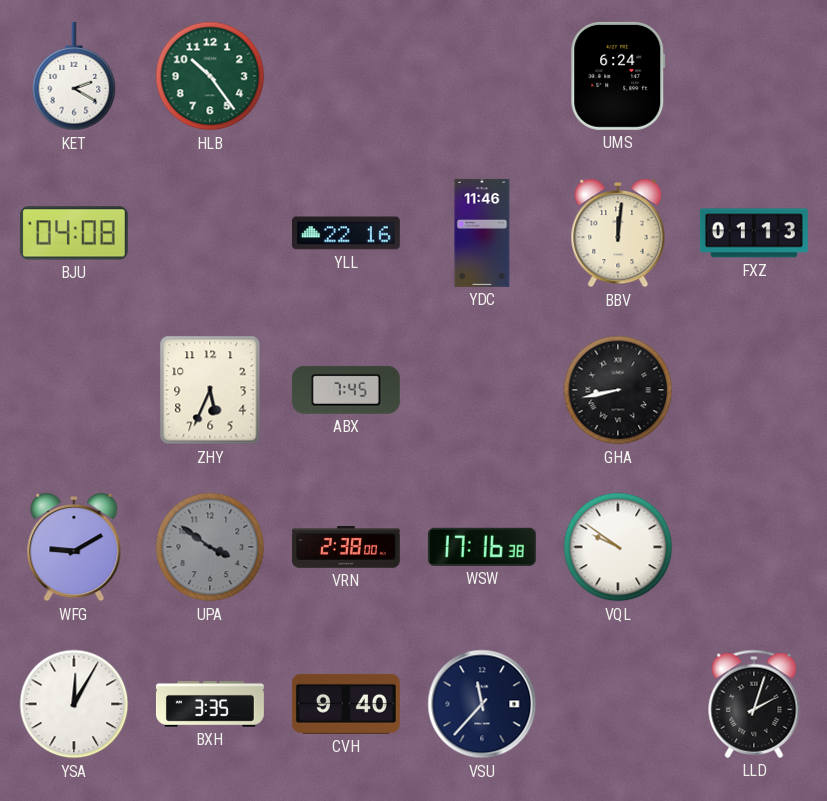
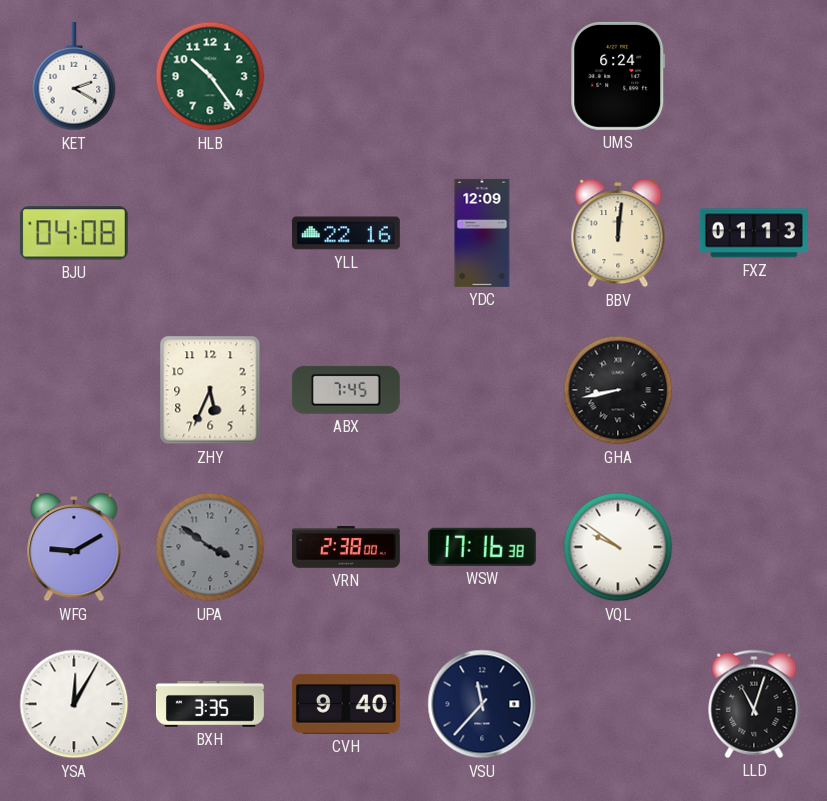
YDC: 11:46 -> 12:09 (482, 233)
LLD: 2:03 -> 11:03 (754, 704)
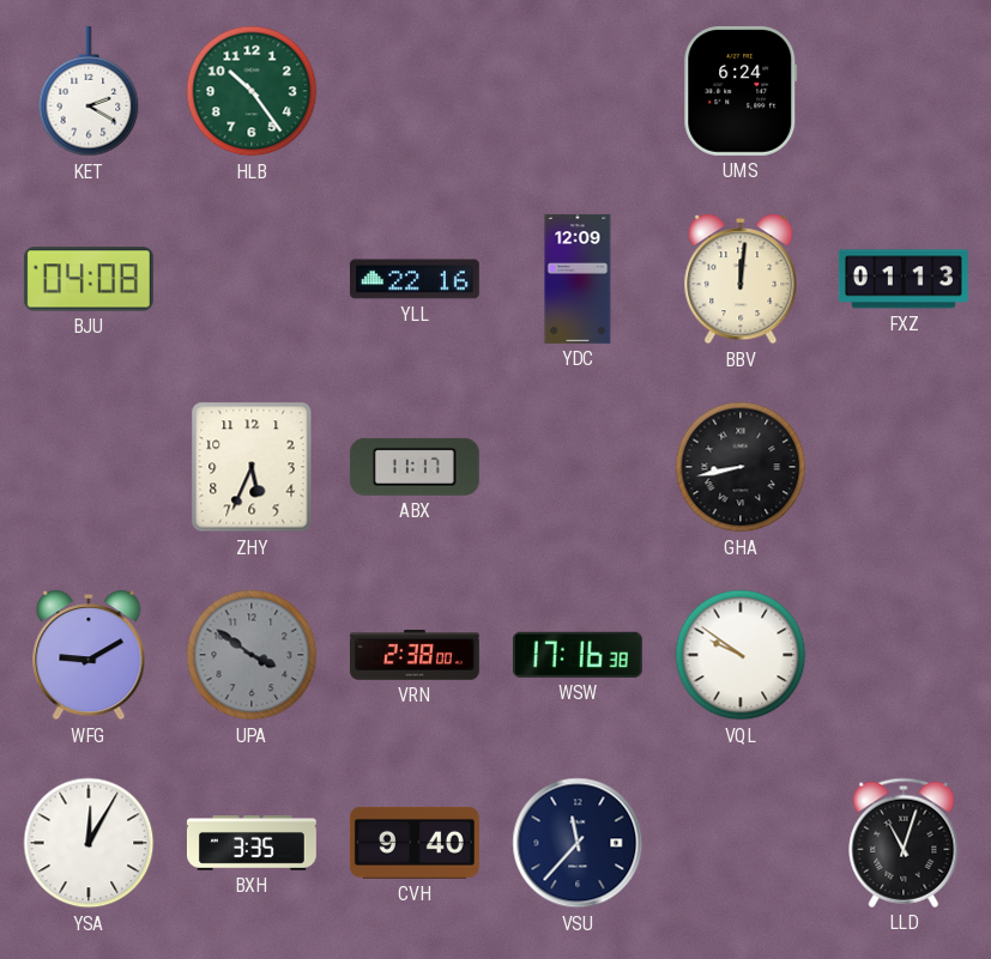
ABX: 7:45 -> 11:17 (415, 467)
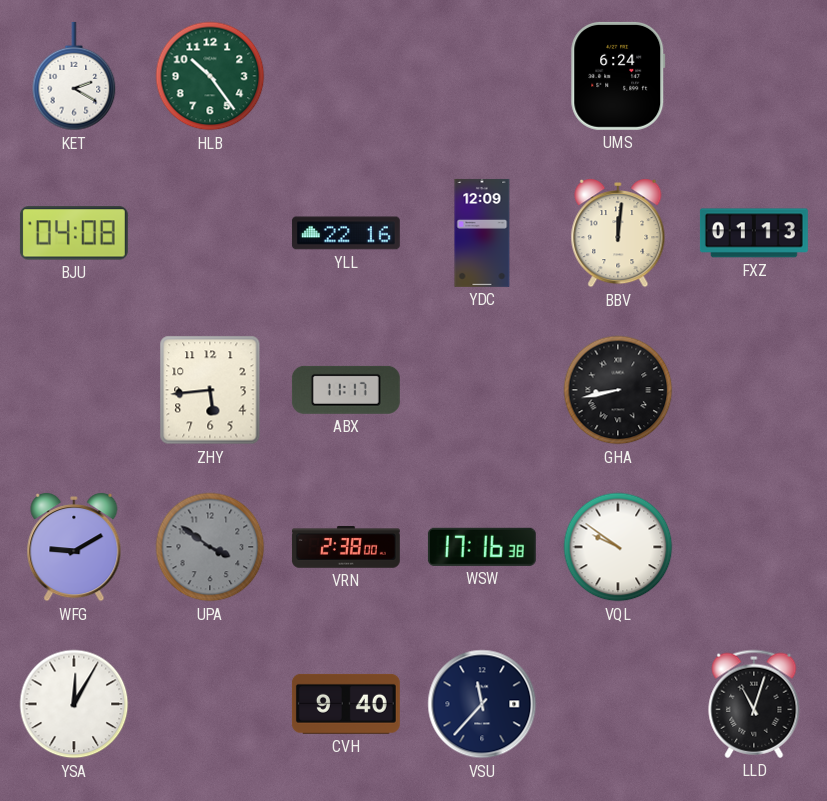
ZHY: 5:34 -> 5:44 (210, 390)
BXH: 3:35 -> none (252, 844)
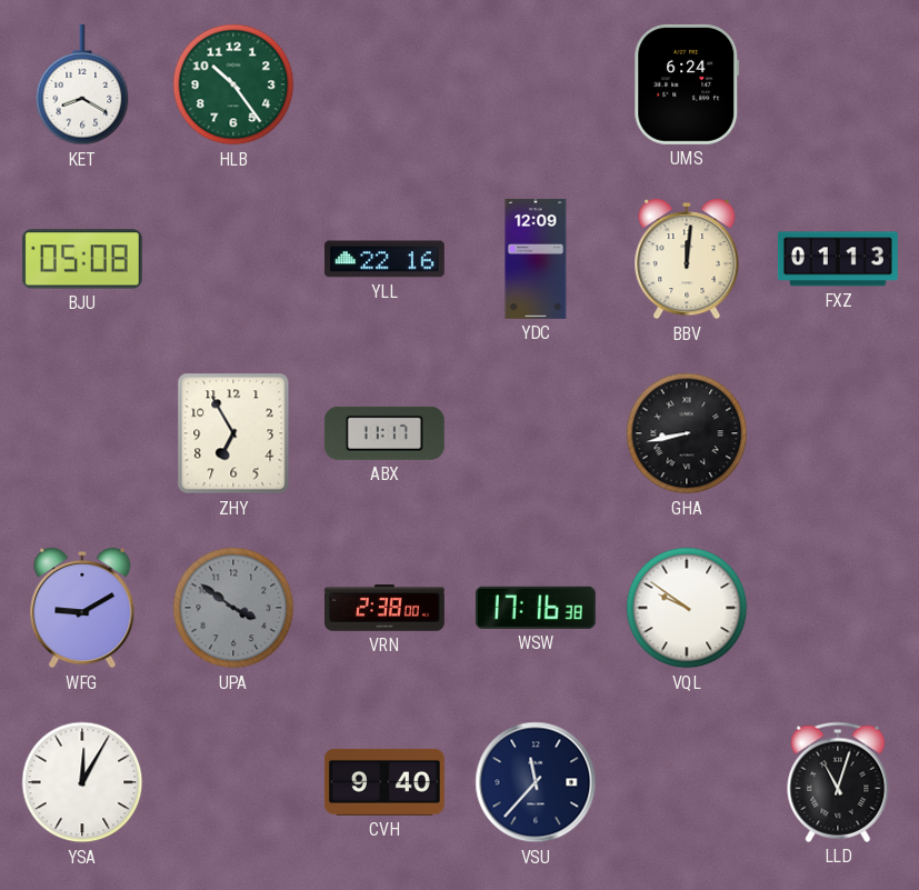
KET: 2:20 -> 8:20 (82, 84)
BJU: 04:08 -> 05:08 (82, 259)
ZHY: 5:44 -> 6:55 (233, 433)
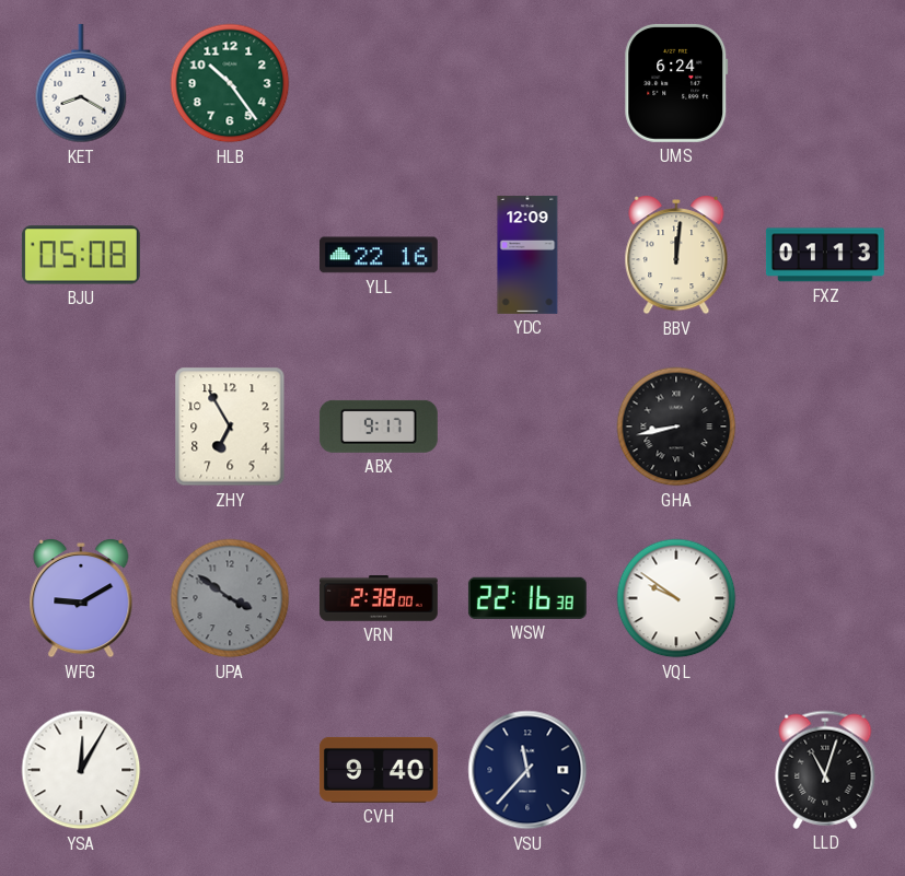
ABX: 11:17 -> 9:17 (379, 427)
WSW: 17:16 -> 22:16 (527, 598)
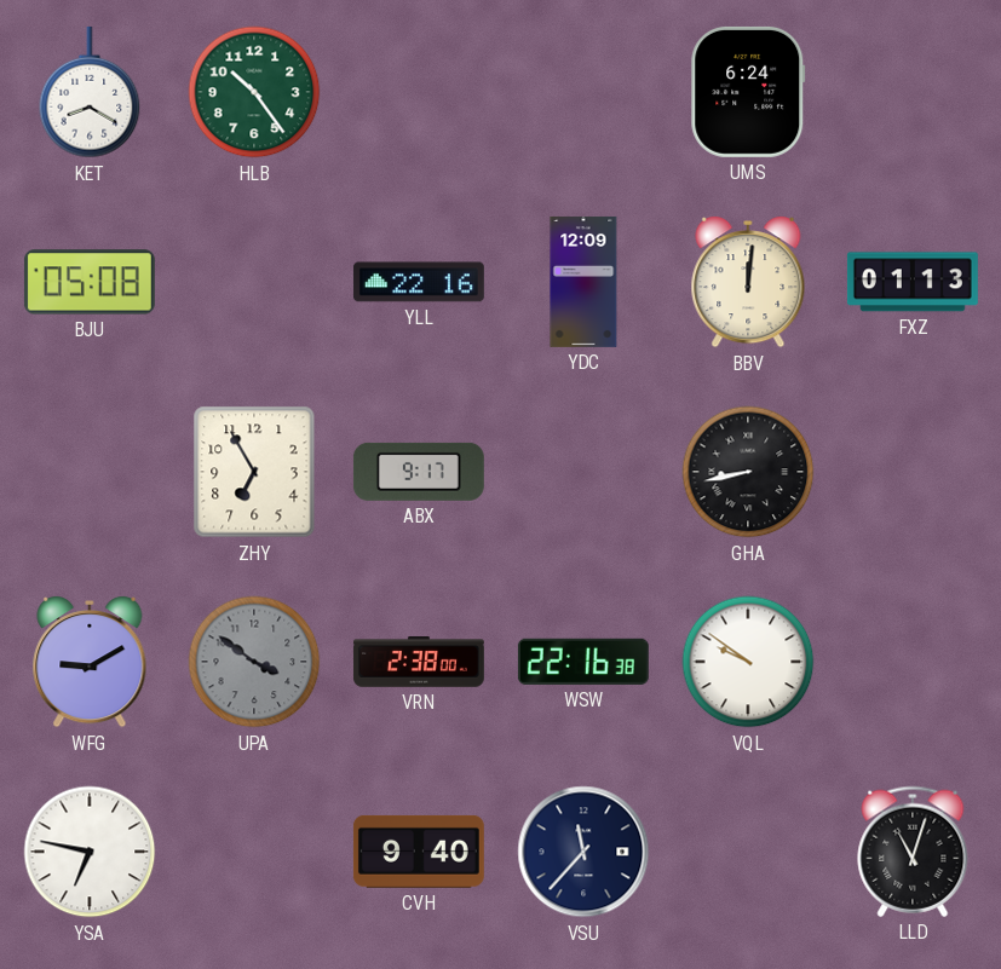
YSA: 12:05 -> 6:47 (90, 852)
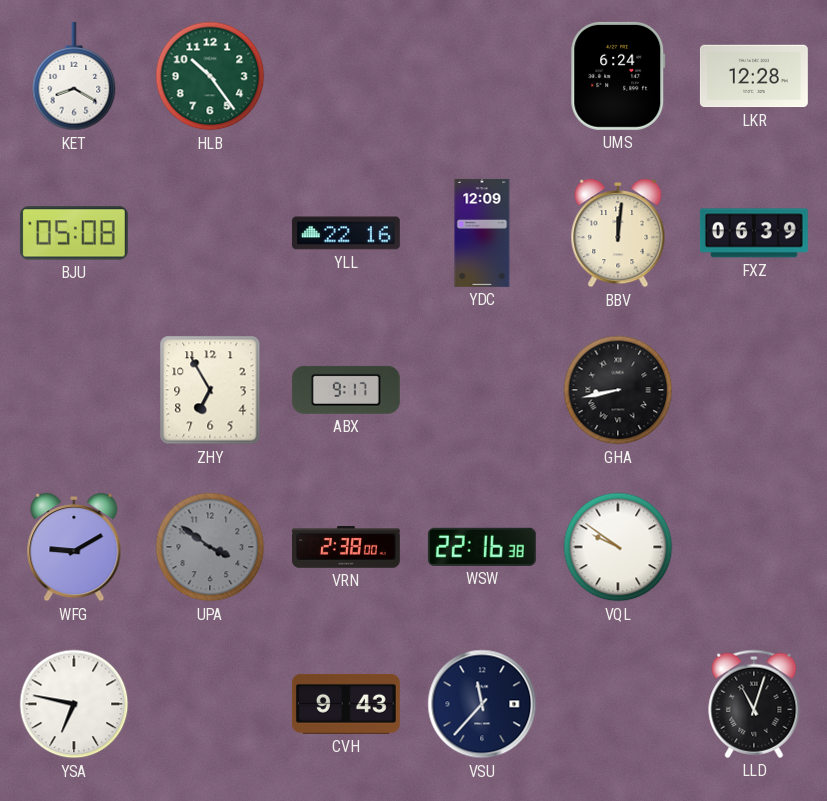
LKR: none -> 12:28 (754, 76)
FXZ: 01:13 -> 06:39 (754, 233)
CVH: 9:40 -> 9:43 (346, 704)
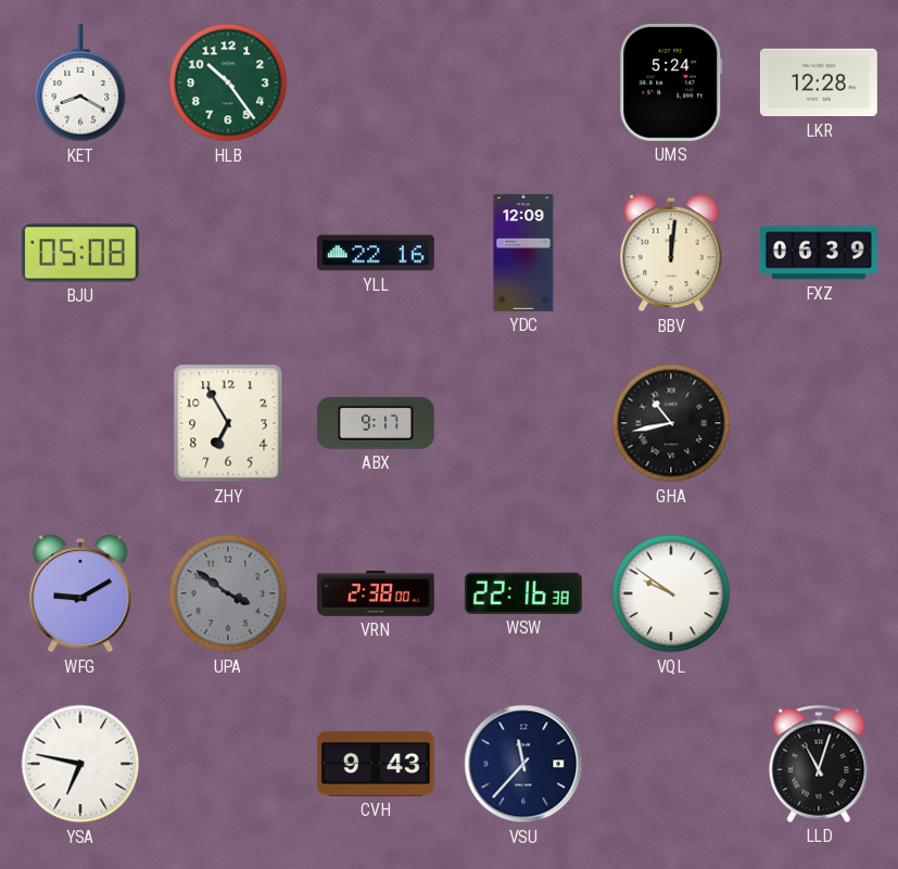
UMS: 6:24 -> 5:24 (671, 82)
GHA: 8:43 -> 10:43 (671, 423)
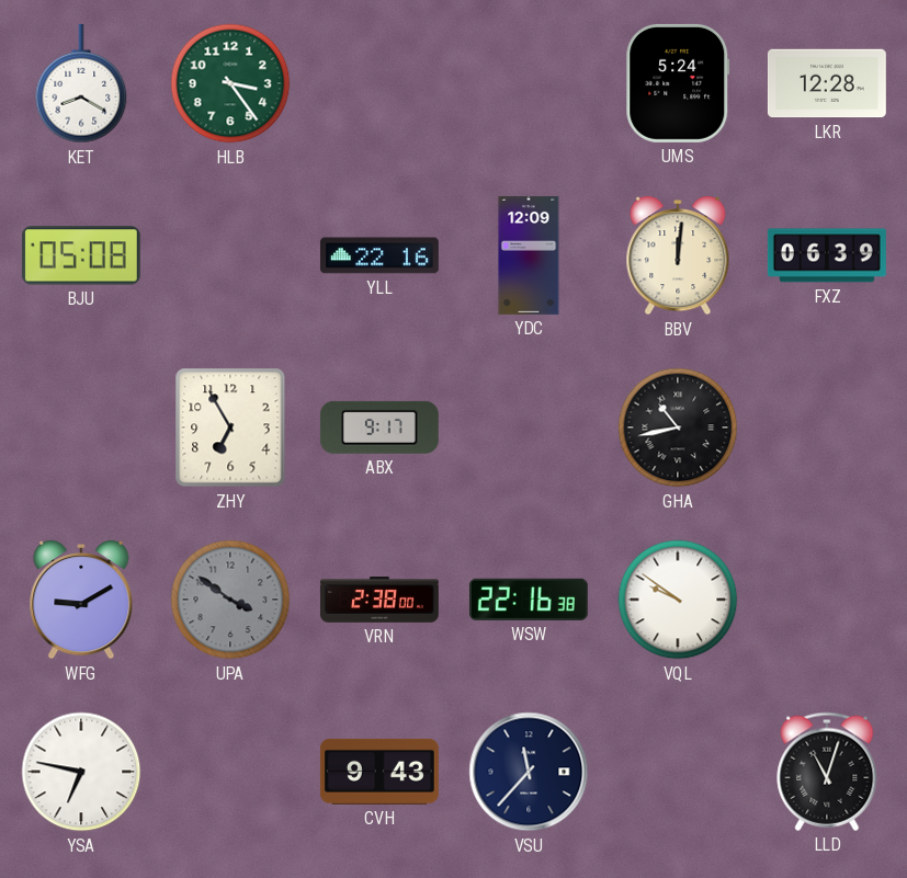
HLB: 10:24 -> 3:24 (230, 83)
